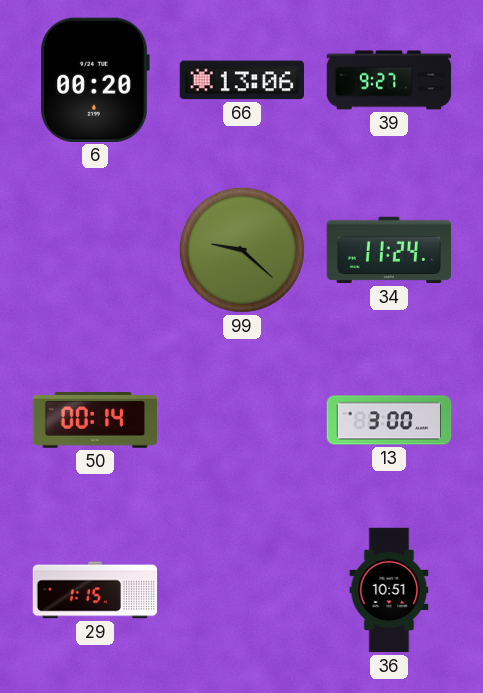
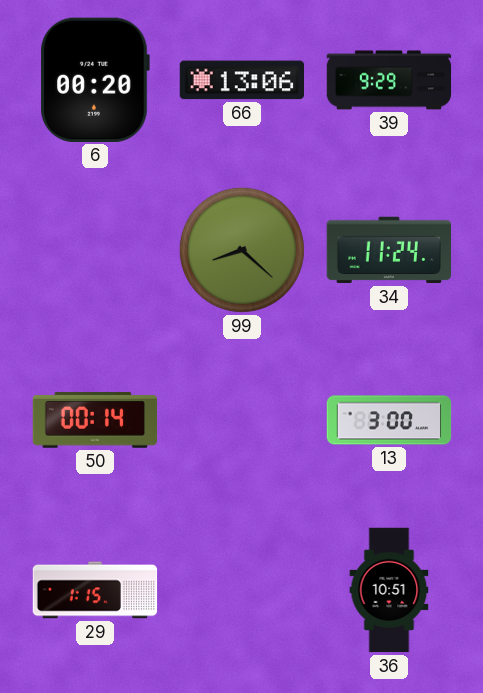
39: 9:27 -> 9:29 (389, 80)
99: 9:22 -> 8:22 (242, 250)
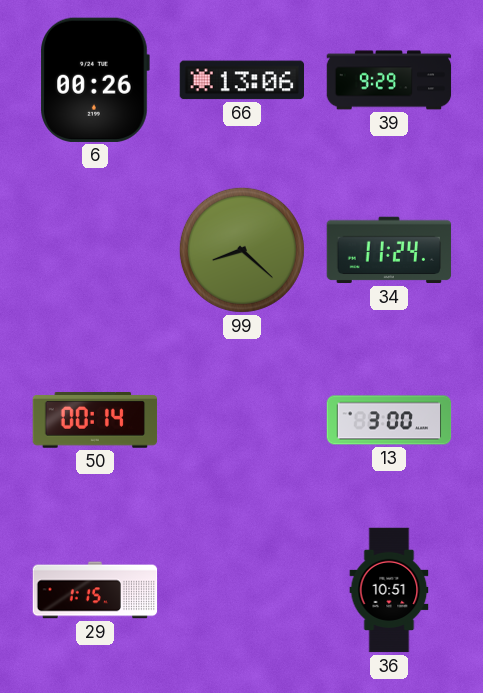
6: 00:20 -> 00:26 (95, 80)
